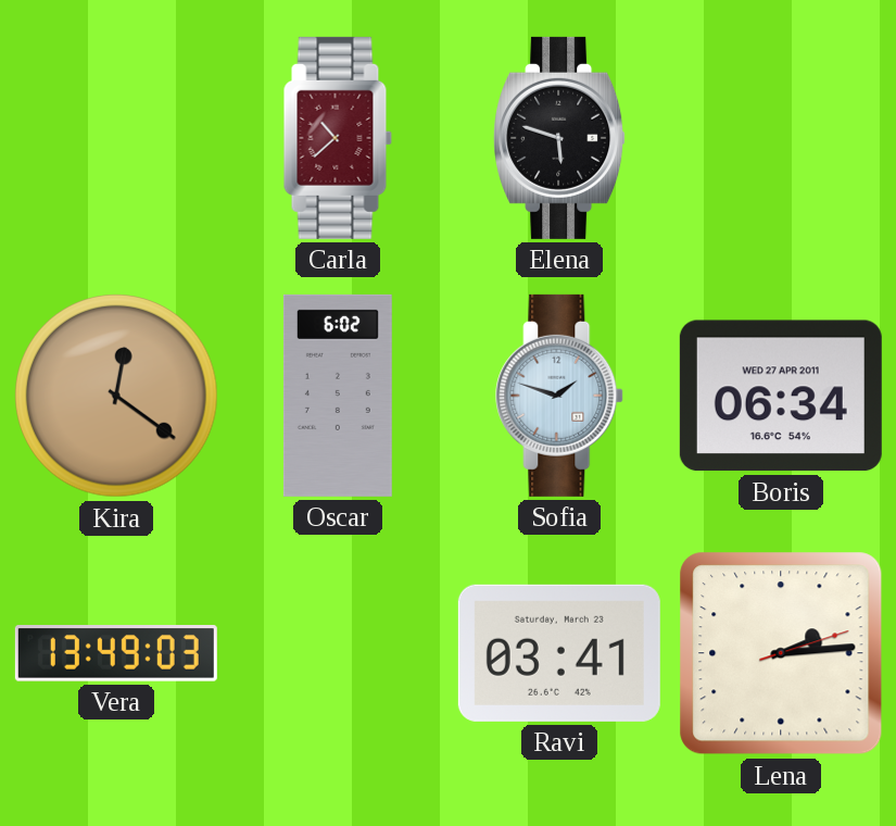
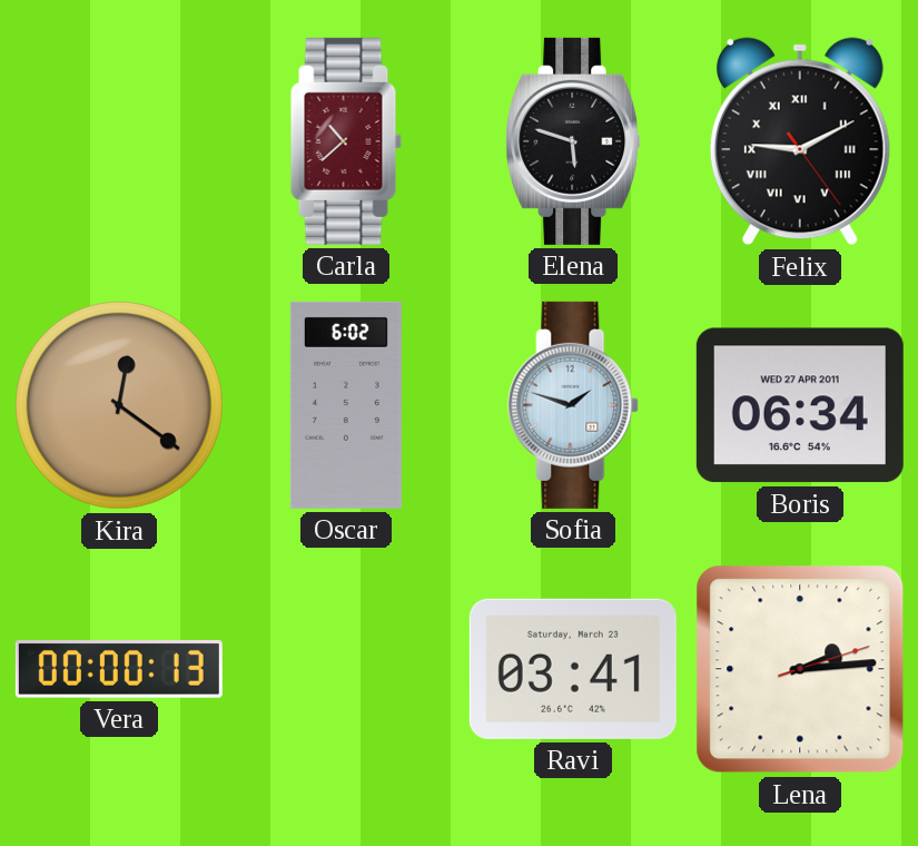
Felix: none -> 9:10 (800, 141)
Vera: 13:49 -> 00:00 (119, 669)
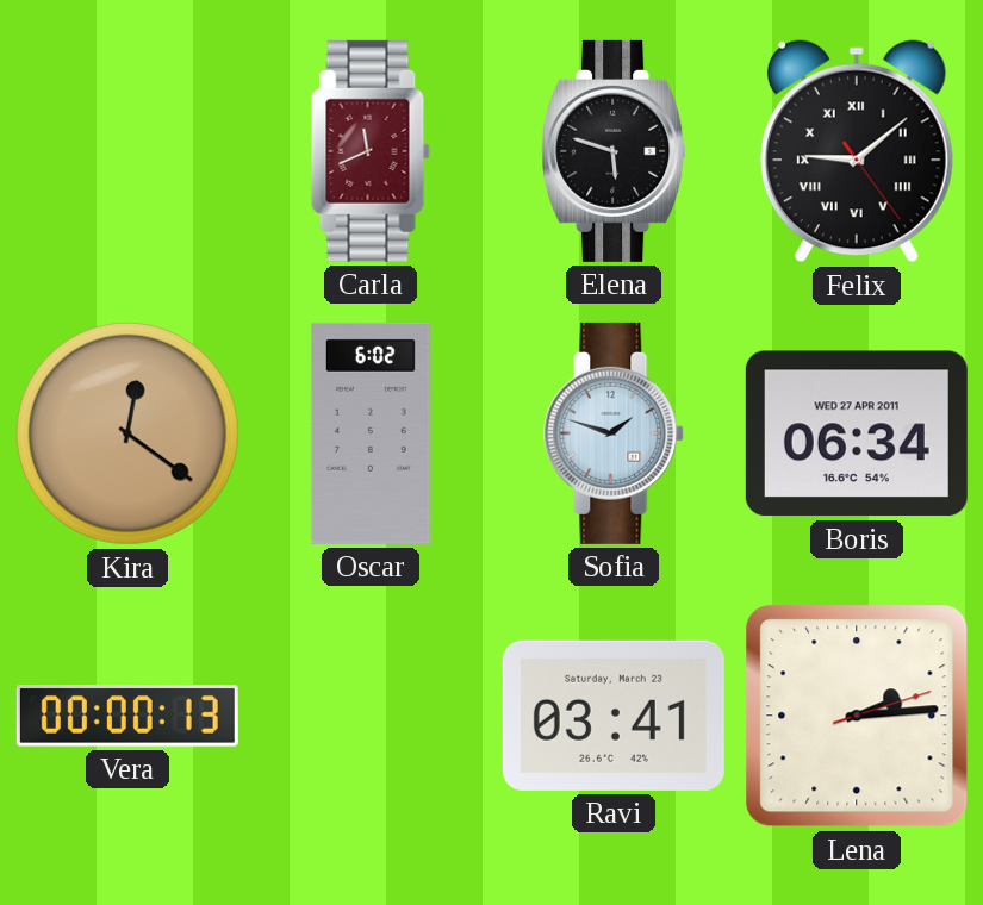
Carla: 10:38 -> 11:41 (371, 151)
Felix: 9:10 -> 9:08 (857, 151)
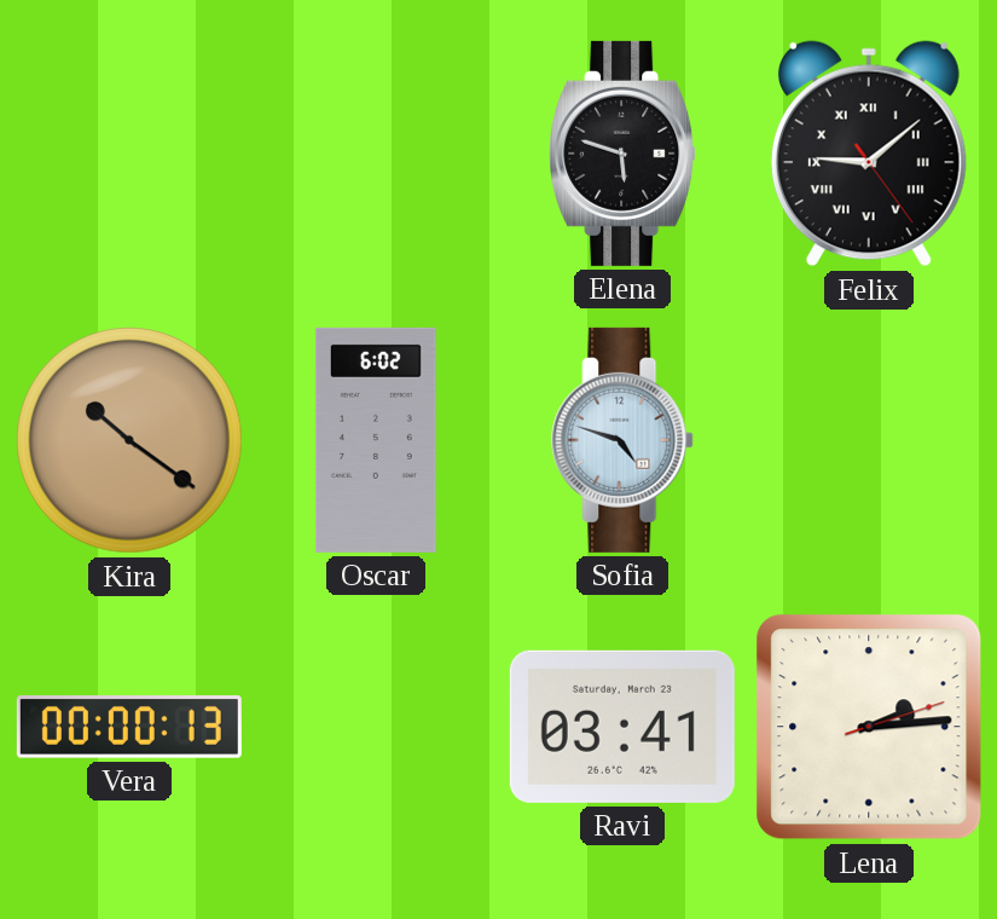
Carla: 11:41 -> none (371, 151)
Kira: 12:21 -> 10:21 (129, 440)
Sofia: 1:48 -> 4:48 (624, 440)
Boris: 06:34 -> none (857, 433)
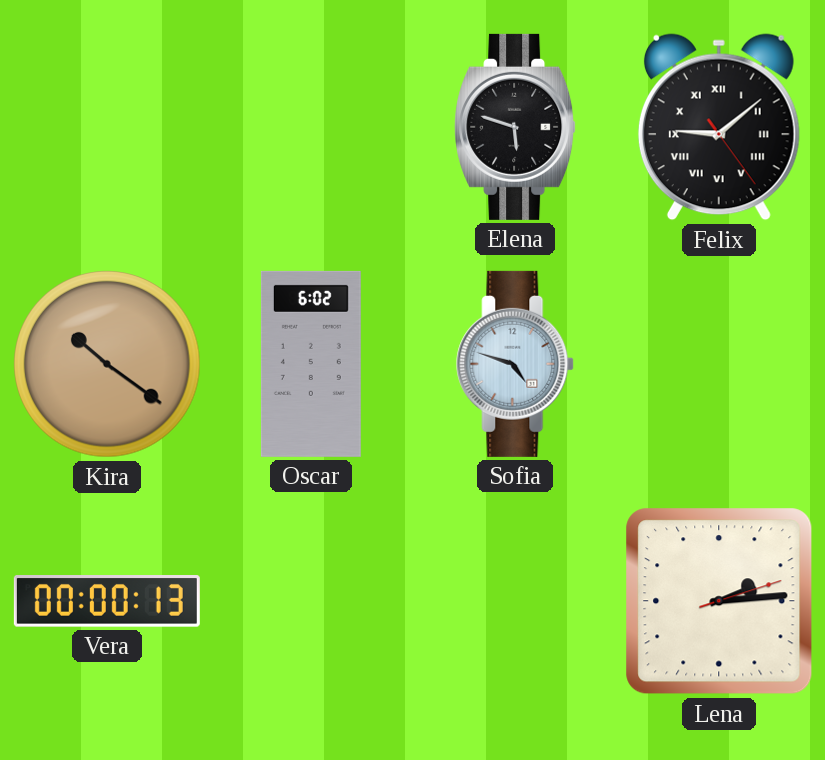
Ravi: 03:41 -> none (622, 727)
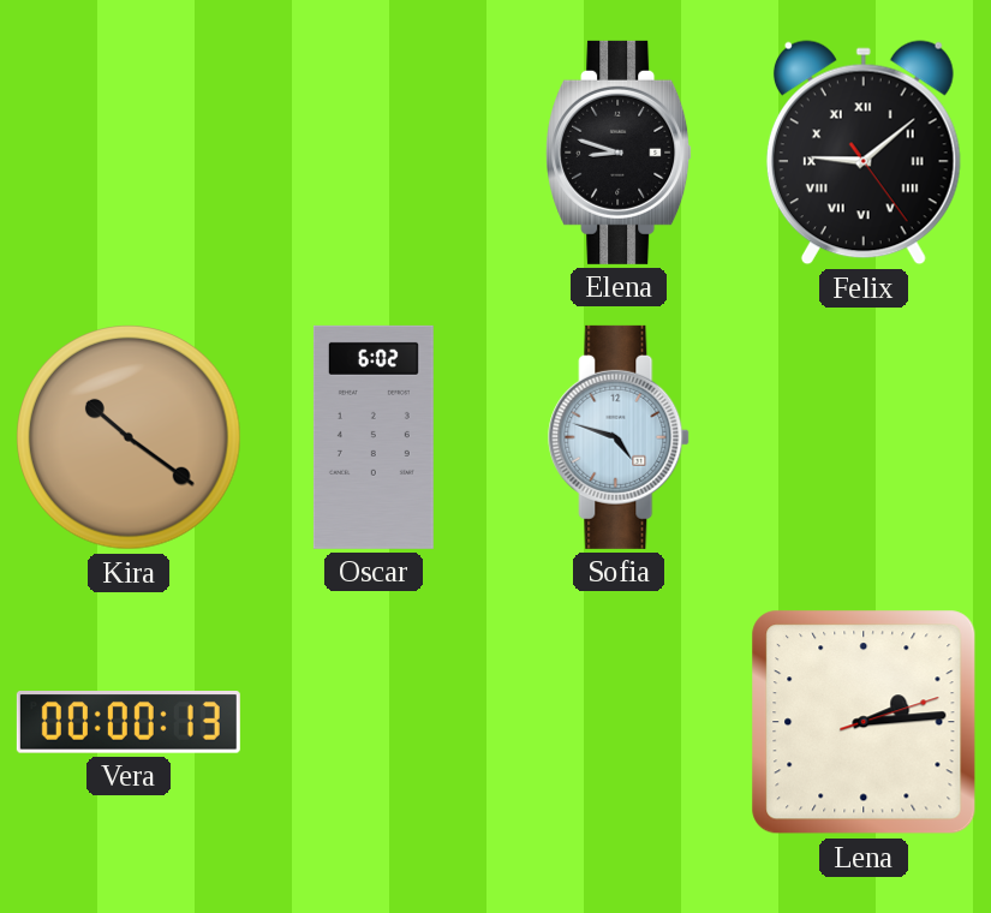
Elena: 5:48 -> 8:48 (620, 153)
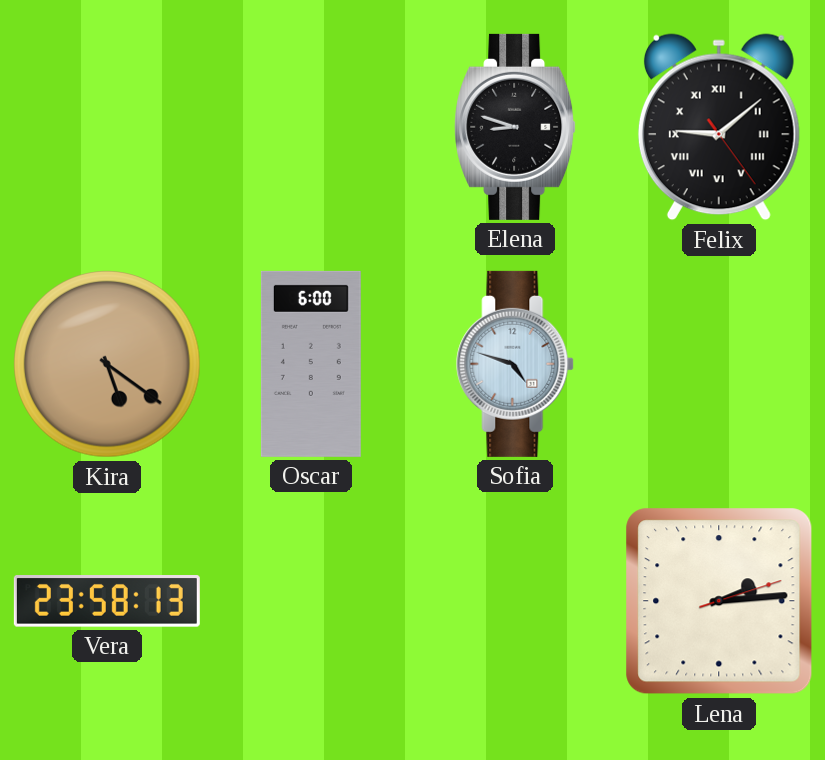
Kira: 10:21 -> 5:21 (107, 364)
Oscar: 6:02 -> 6:00 (311, 364)
Vera: 00:00 -> 23:58 (107, 601)
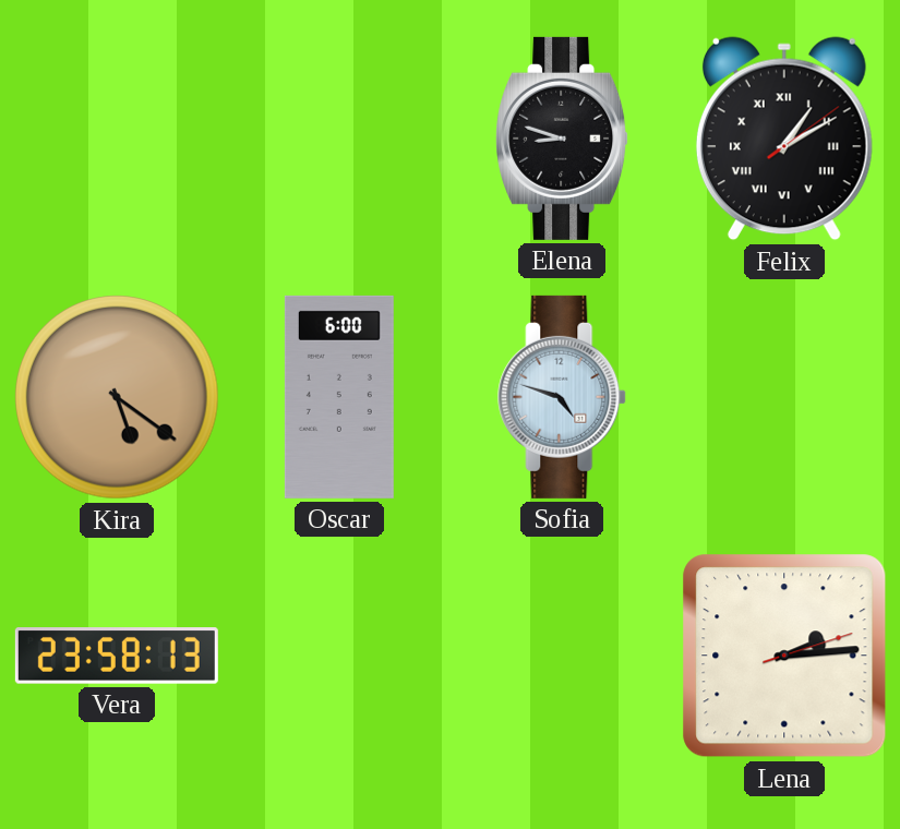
Felix: 9:08 -> 1:10 (784, 139)
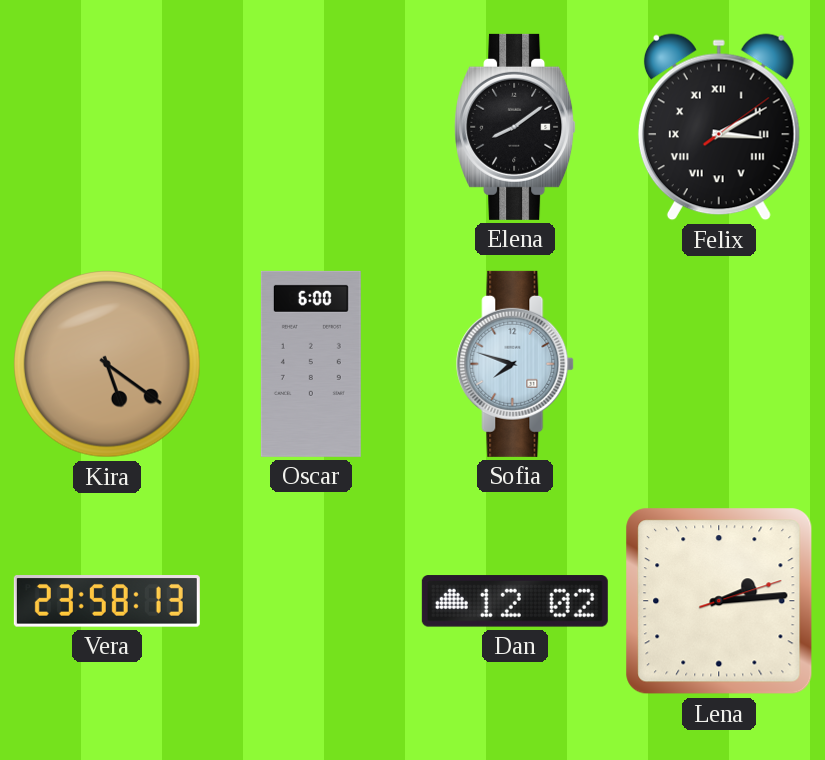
Elena: 8:48 -> 8:09 (516, 127)
Felix: 1:10 -> 3:10 (719, 127)
Sofia: 4:48 -> 7:48 (516, 364)
Dan: none -> 12:02 (515, 601)
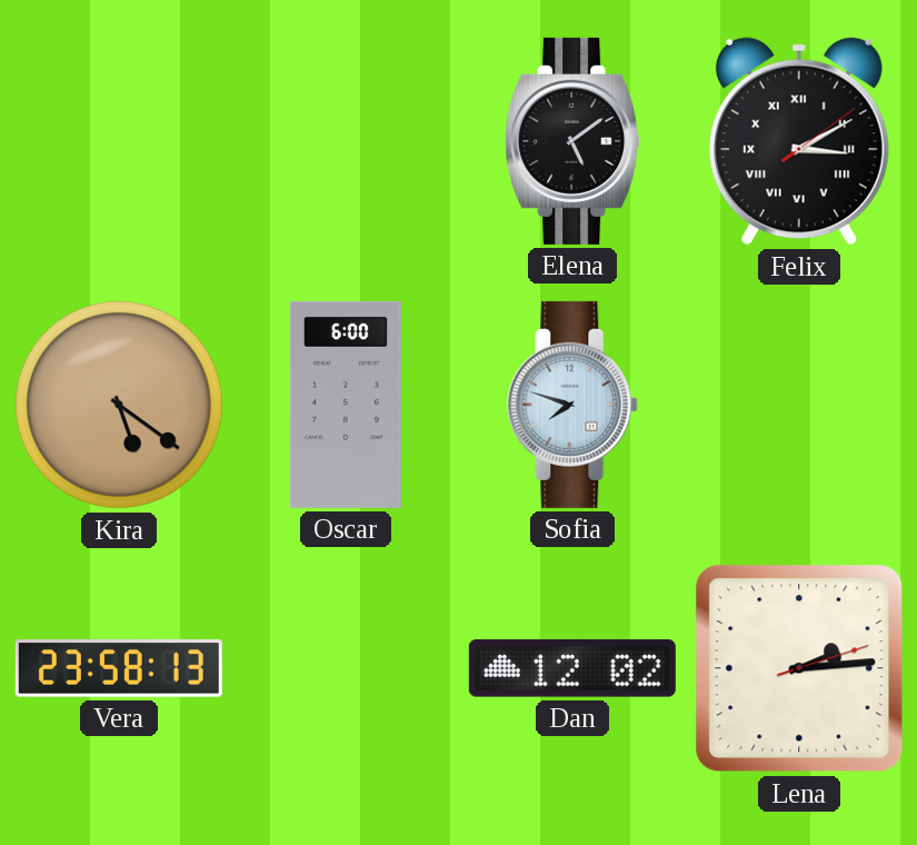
Elena: 8:09 -> 5:09 (574, 141)
